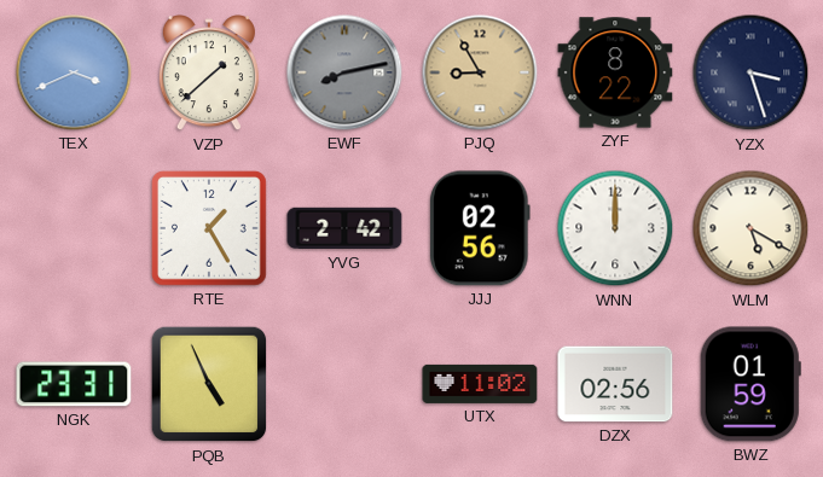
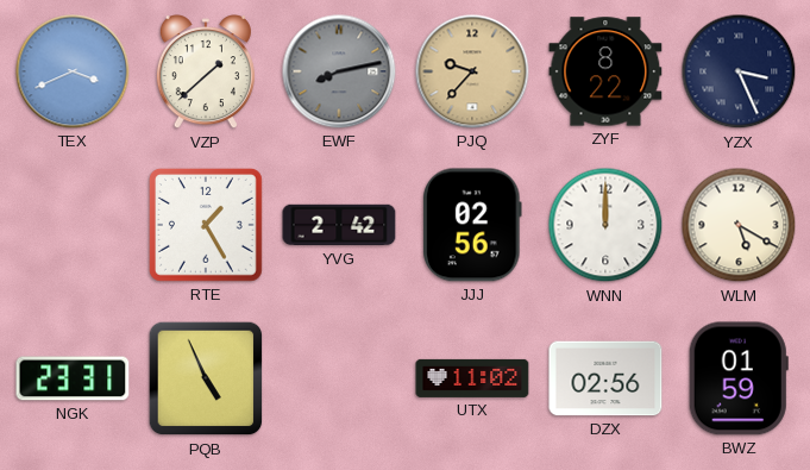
PJQ: 8:55 -> 9:37 (472, 71)
YZX: 3:27 -> 3:26 (739, 71)
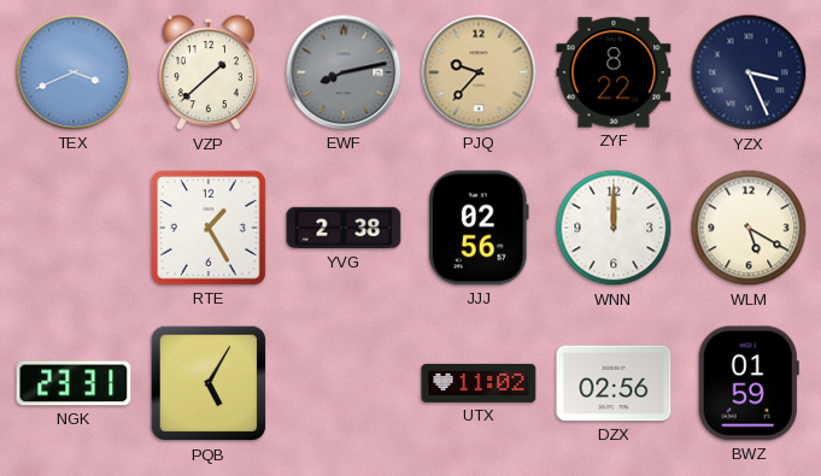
YVG: 2:42 -> 2:38 (344, 228)
PQB: 4:56 -> 5:05 (209, 383)
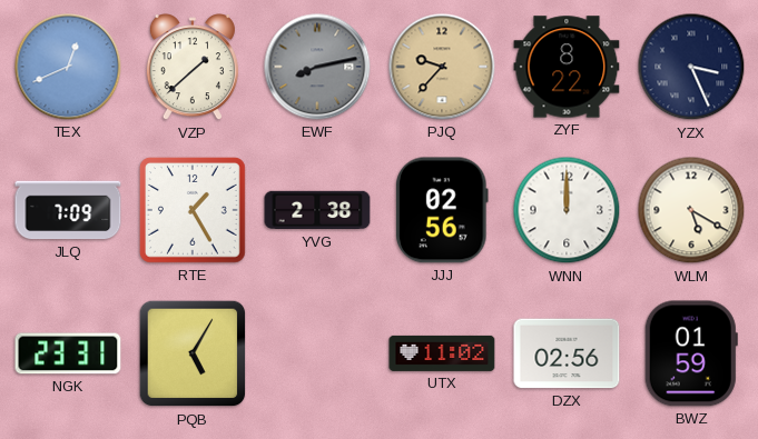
TEX: 3:41 -> 12:41 (68, 67)
JLQ: none -> 7:09 (68, 210)
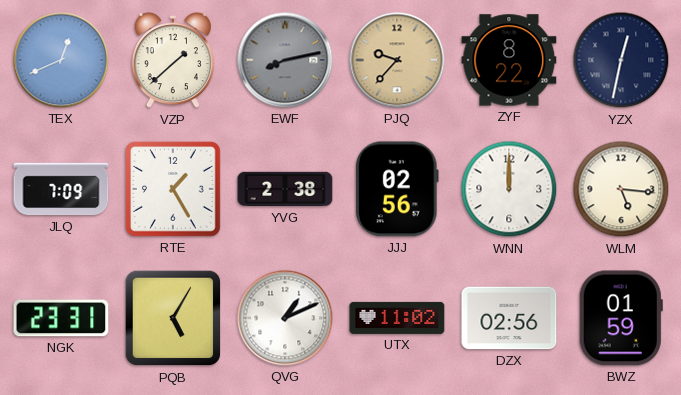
YZX: 3:26 -> 12:32 (621, 60)
WLM: 5:20 -> 5:16 (621, 189)
QVG: none -> 1:11 (285, 318)
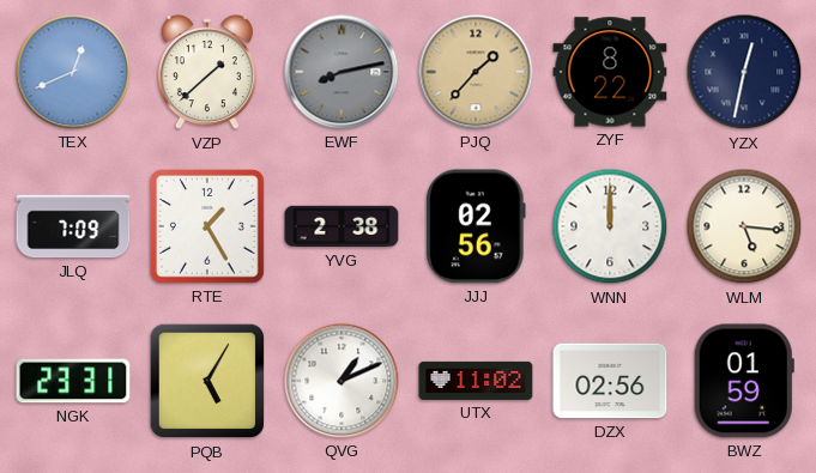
PJQ: 9:37 -> 1:37 (476, 72)
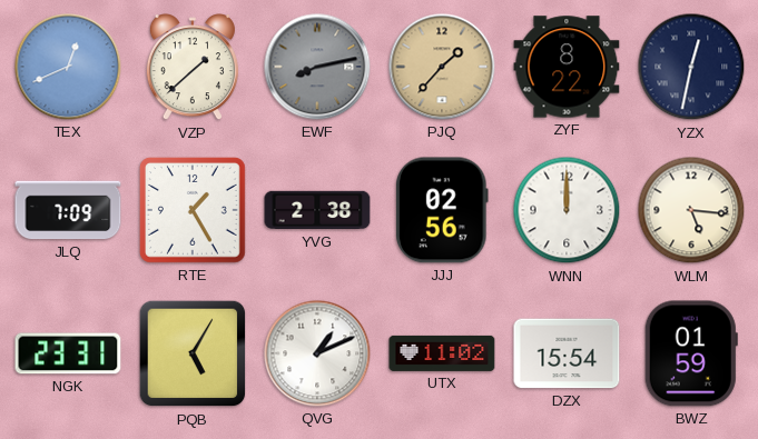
DZX: 02:56 -> 15:54 (567, 353)
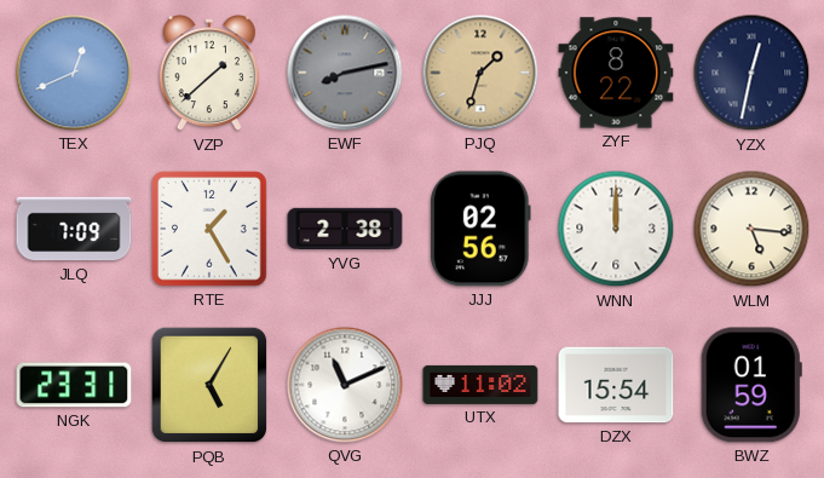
PJQ: 1:37 -> 1:33 (480, 73)
QVG: 1:11 -> 11:11 (345, 385)
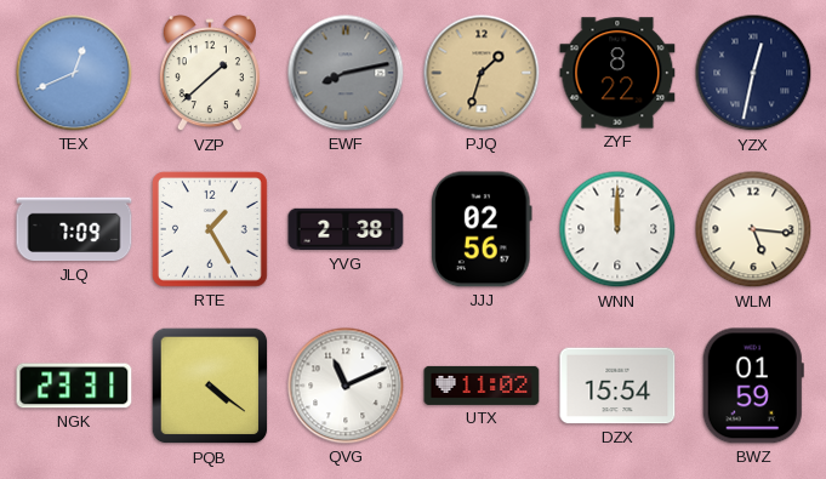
PQB: 5:05 -> 4:21 (210, 386)
